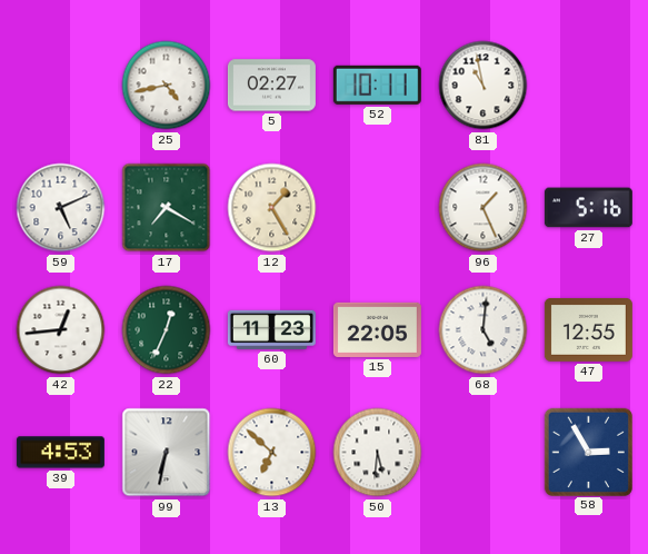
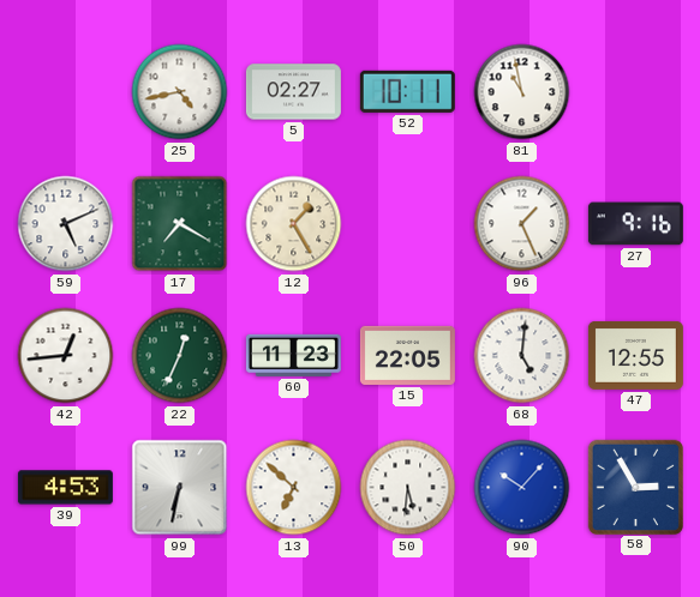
27: 5:16 -> 9:16 (635, 224)
90: none -> 10:07 (522, 488)
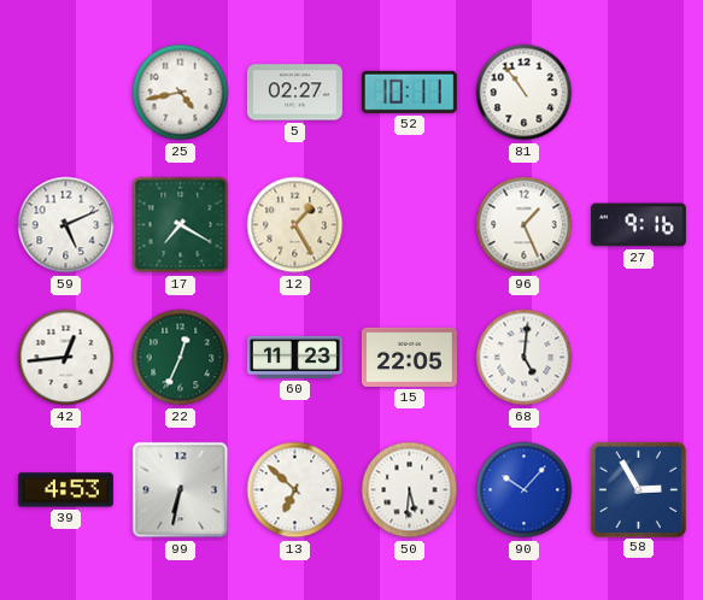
81: 10:58 -> 10:54 (525, 93)
47: 12:55 -> none (635, 355)
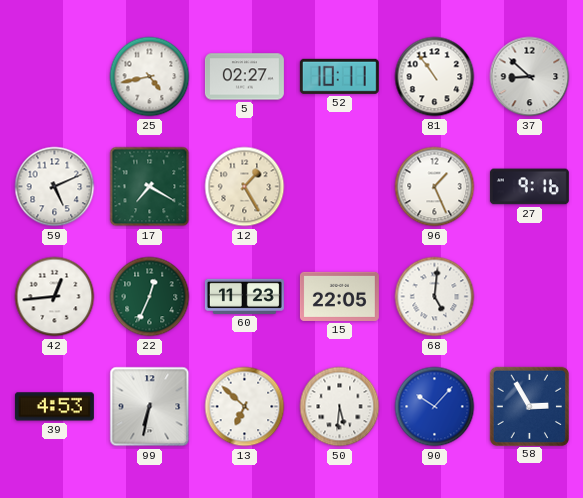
37: none -> 8:52 (530, 77)
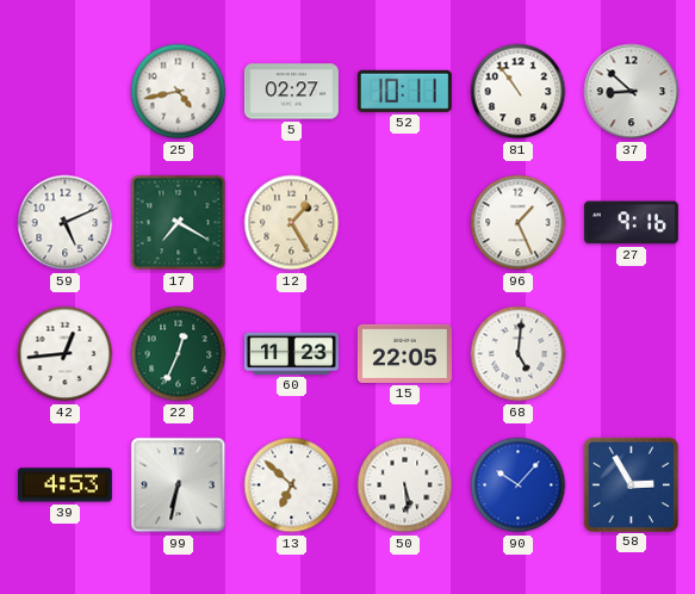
50: 5:31 -> 5:29 (405, 485)
